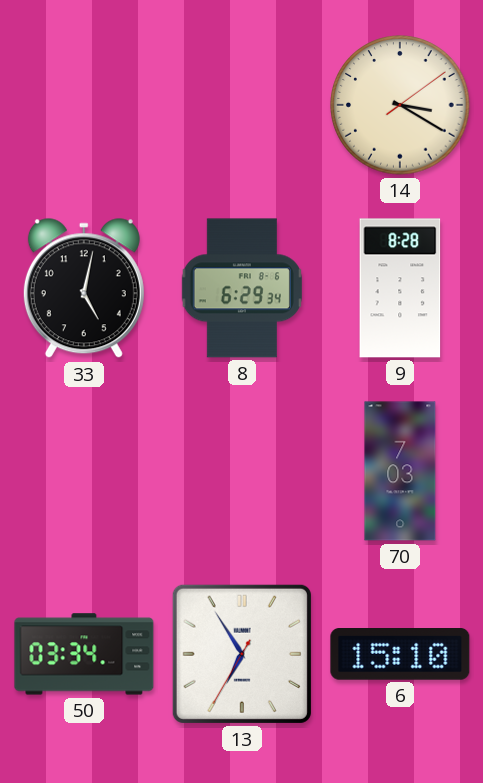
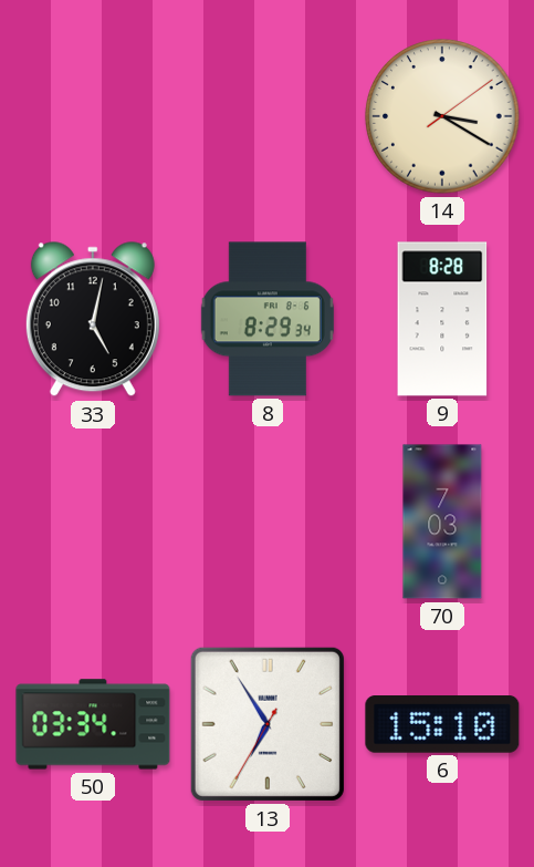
8: 6:29 -> 8:29 (268, 319)
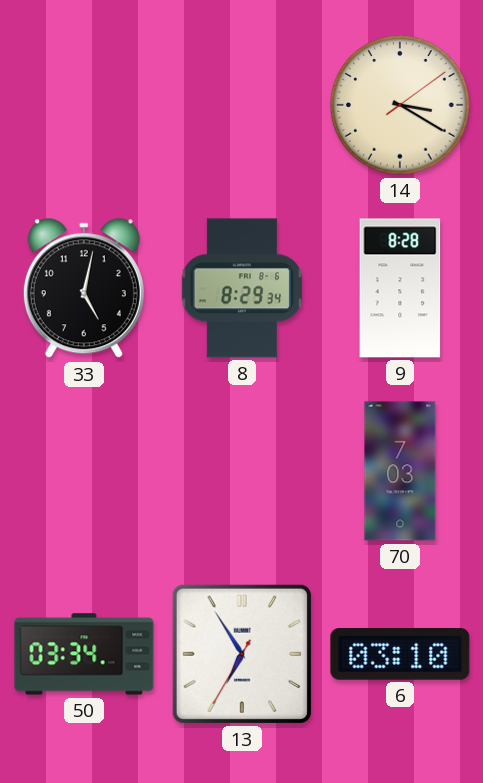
6: 15:10 -> 03:10 (400, 655)
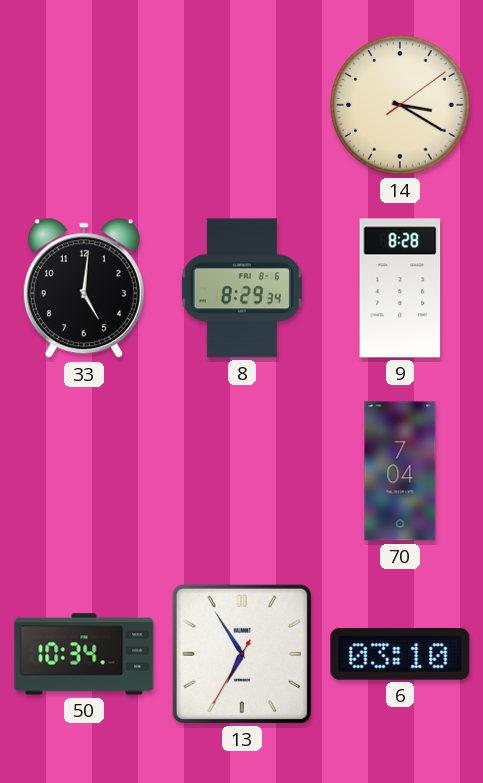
33: 5:02 -> 5:01 (84, 289)
70: 7:03 -> 7:04 (400, 471)
50: 03:34 -> 10:34 (84, 654)
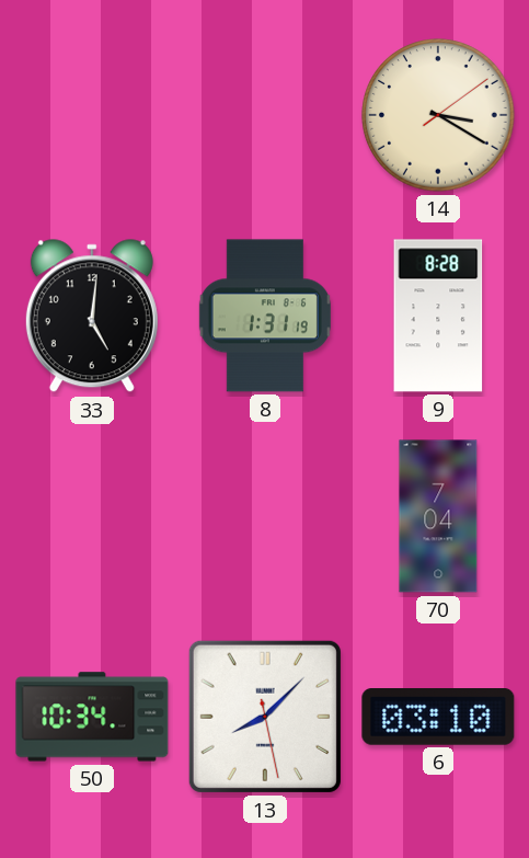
8: 8:29 -> 1:31 (265, 316)
13: 6:54 -> 8:07 (265, 717)
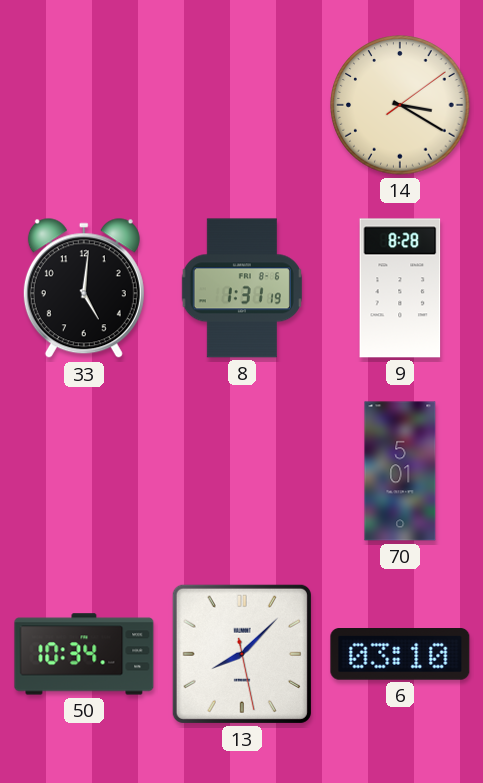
70: 7:04 -> 5:01 (400, 471)
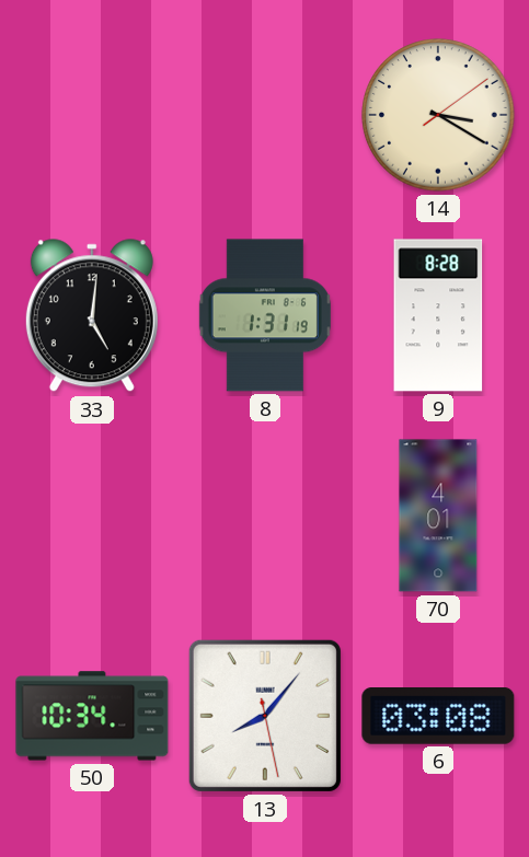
70: 5:01 -> 4:01 (438, 516)
13: 8:07 -> 8:06 (265, 716)
6: 03:10 -> 03:08 (438, 717)
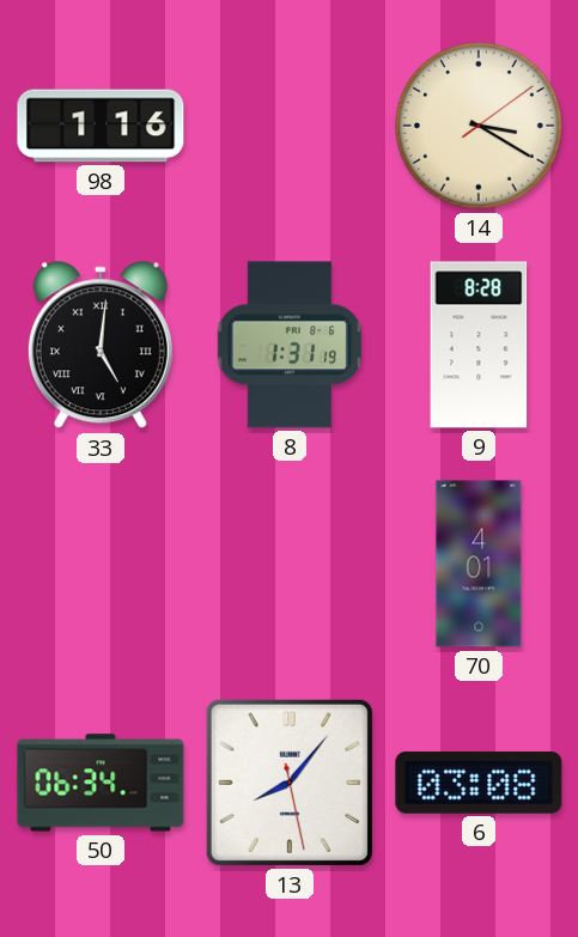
98: none -> 1:16 (101, 126)
33 numerals: Arabic -> Roman (101, 346)
50: 10:34 -> 06:34 (101, 783)
